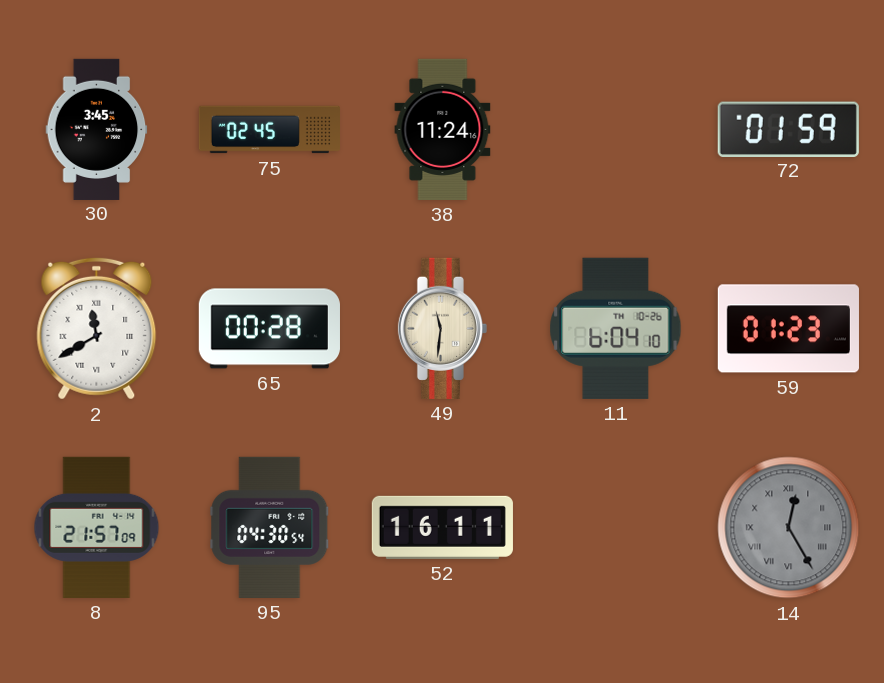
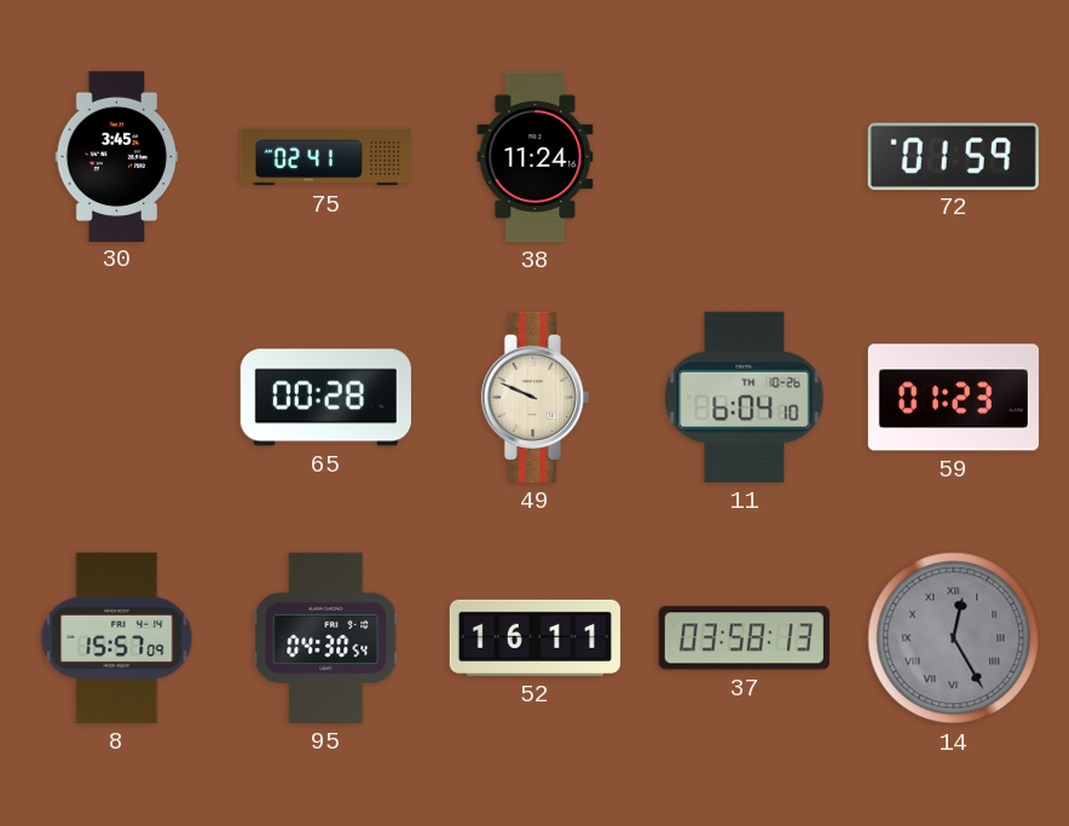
75: 02:45 -> 02:41 (325, 157)
2: 11:40 -> none (97, 328)
49: 11:31 -> 9:49 (534, 397)
8: 21:57 -> 15:57 (117, 637)
37: none -> 03:58 (744, 639)
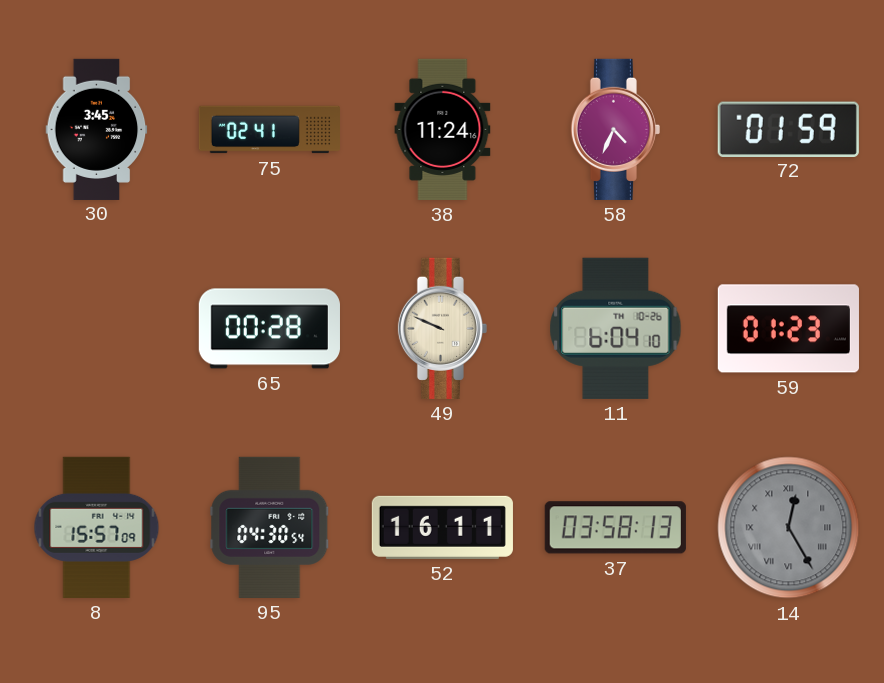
58: none -> 4:34 (615, 129)
